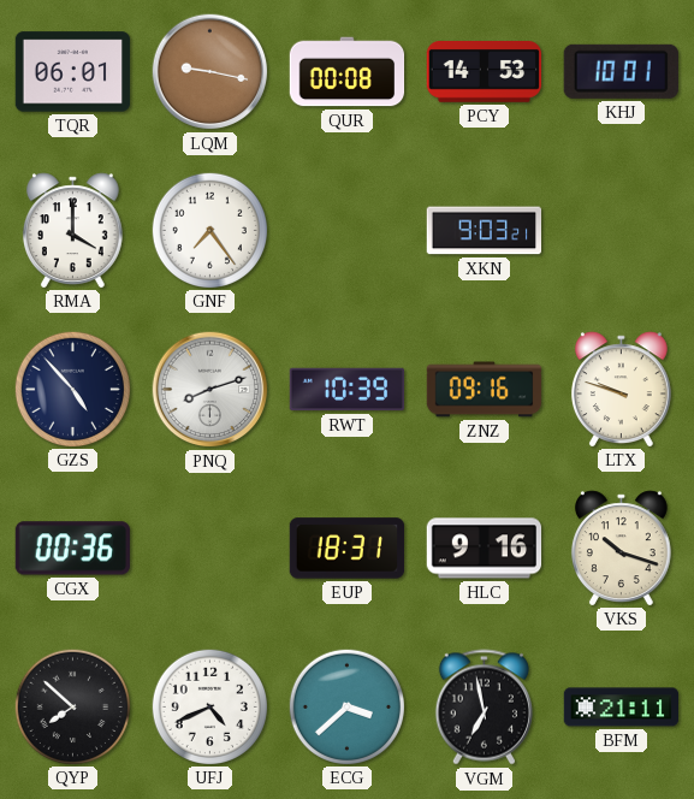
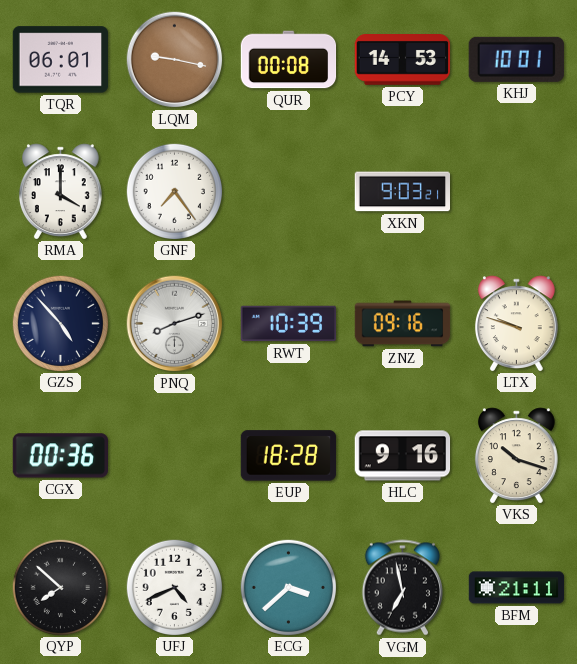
EUP: 18:31 -> 18:28 (289, 456)
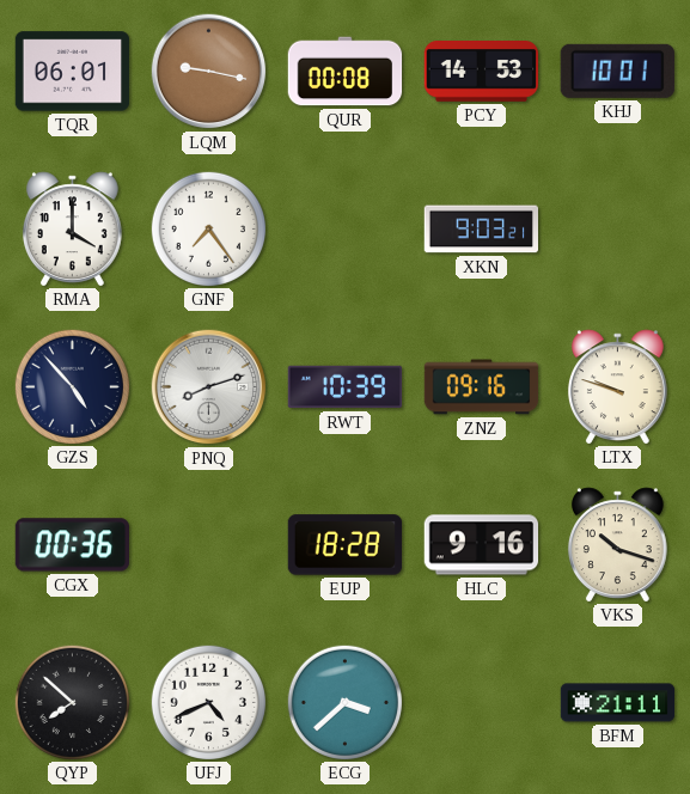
VGM: 6:58 -> none (402, 588)
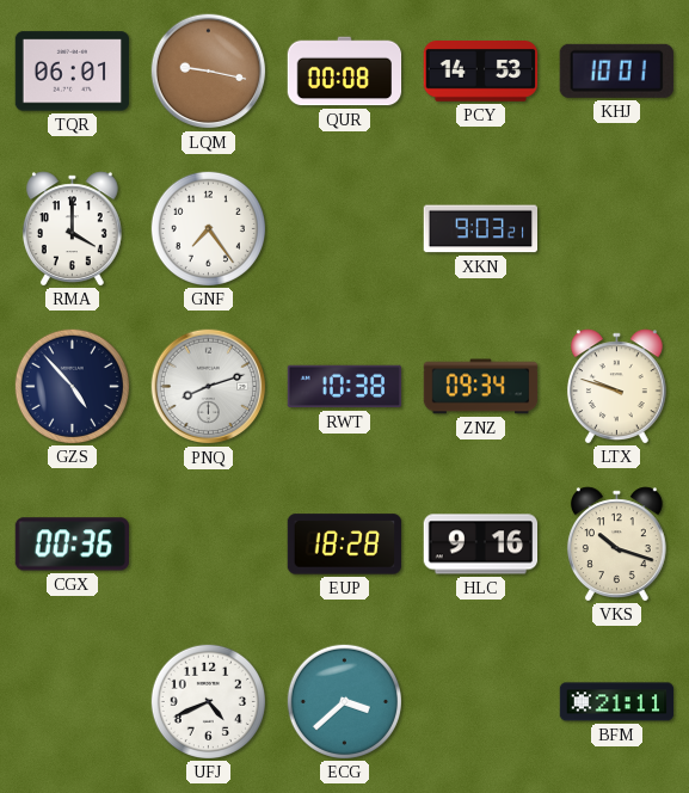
RWT: 10:39 -> 10:38 (345, 387)
ZNZ: 09:16 -> 09:34 (481, 387)
QYP: 7:52 -> none (72, 702)
